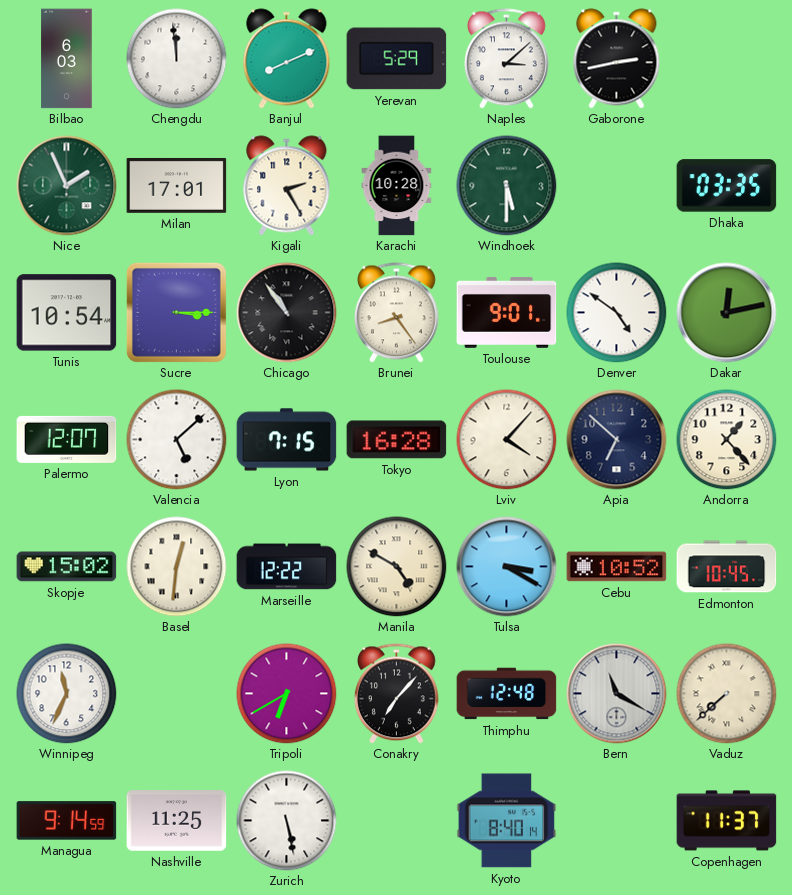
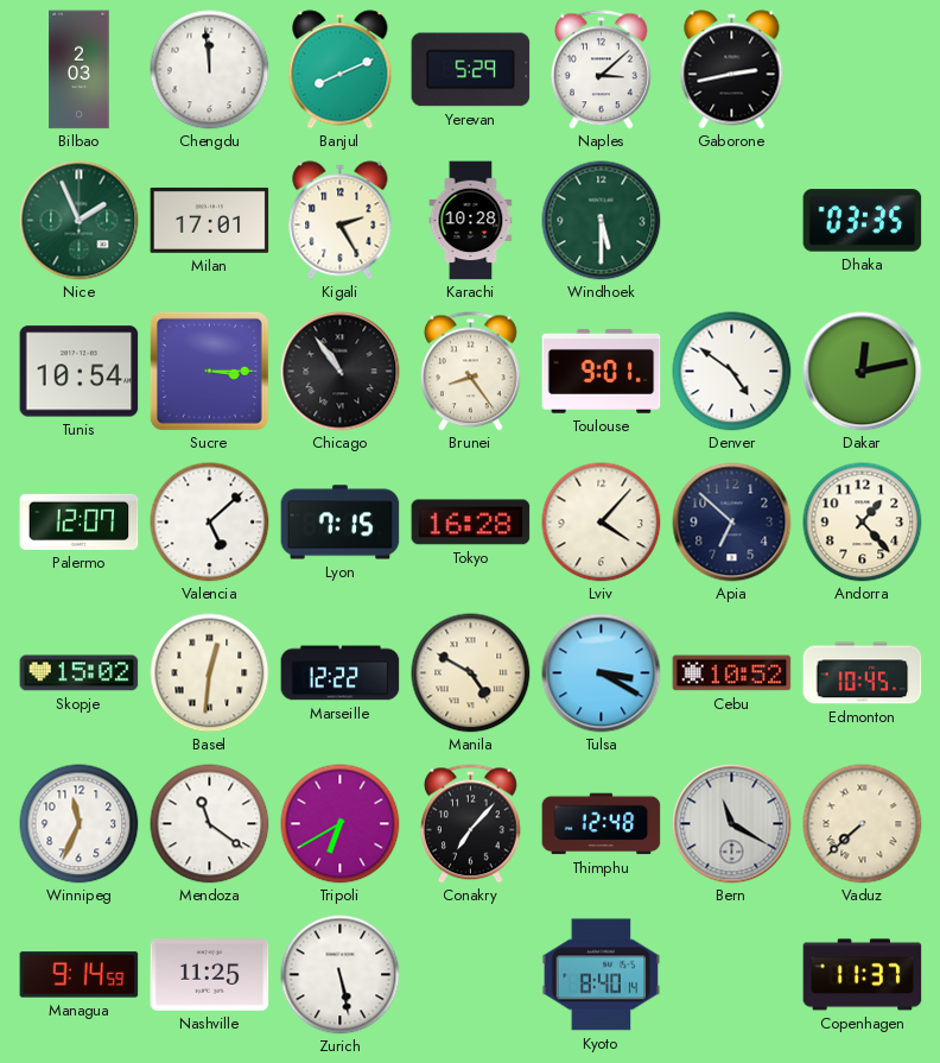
Bilbao: 6:03 -> 2:03 (80, 70)
Mendoza: none -> 11:21 (210, 824)
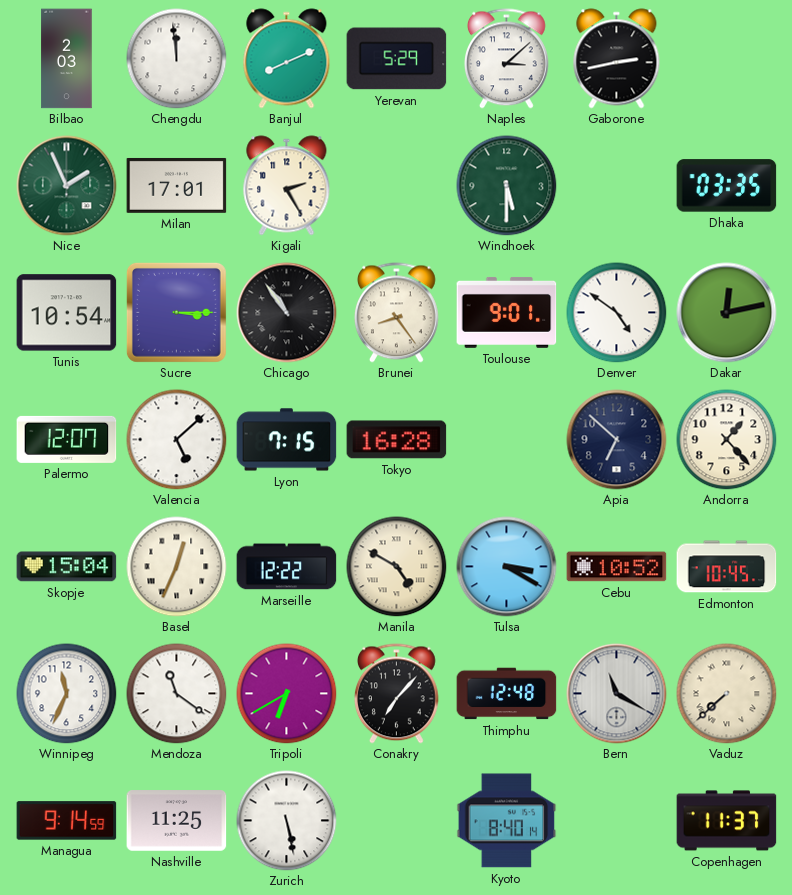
Karachi: 10:28 -> none (471, 221)
Lviv: 4:07 -> none (602, 523)
Skopje: 15:02 -> 15:04 (67, 567)
Basel: 12:31 -> 12:34 (177, 567)
